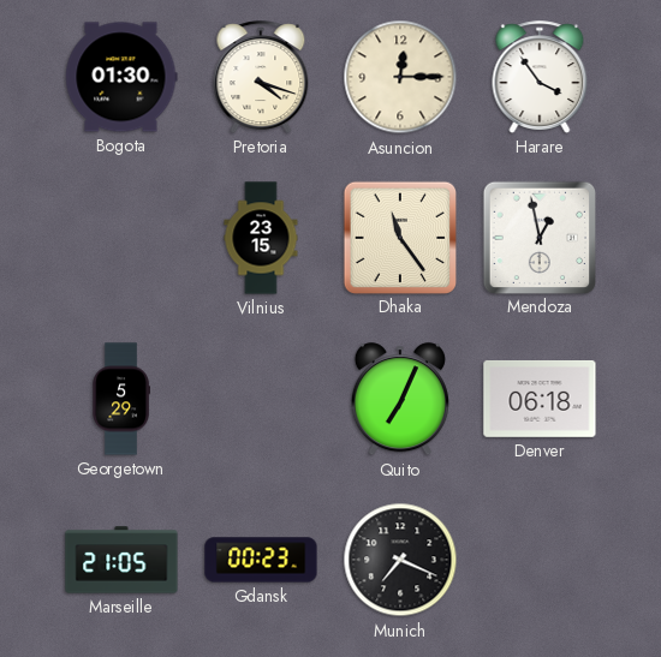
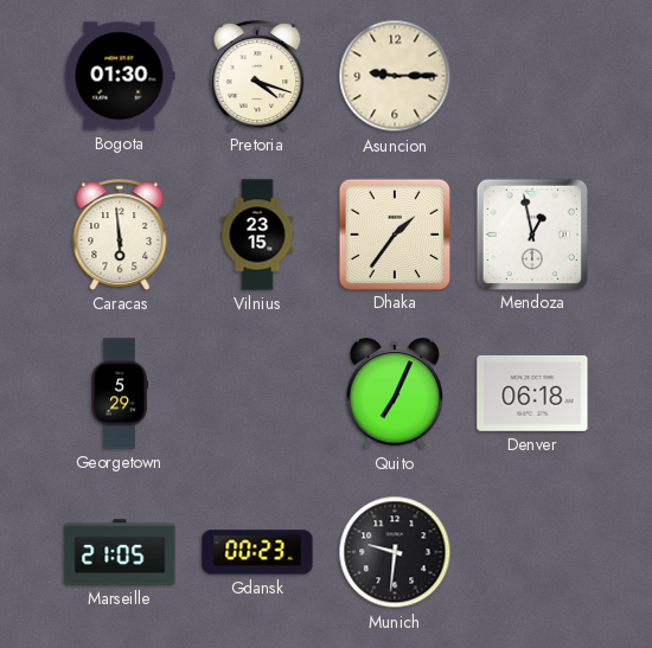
Asuncion: 12:15 -> 9:15 (395, 76)
Harare: 3:54 -> none (540, 77)
Caracas: none -> 5:59 (120, 235)
Dhaka: 11:24 -> 1:36 (394, 233)
Munich: 7:19 -> 9:31 (395, 552)
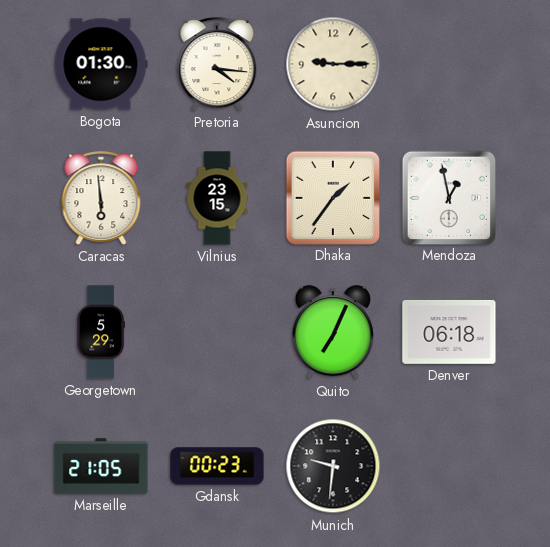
Pretoria: 4:18 -> 4:16 (217, 64)
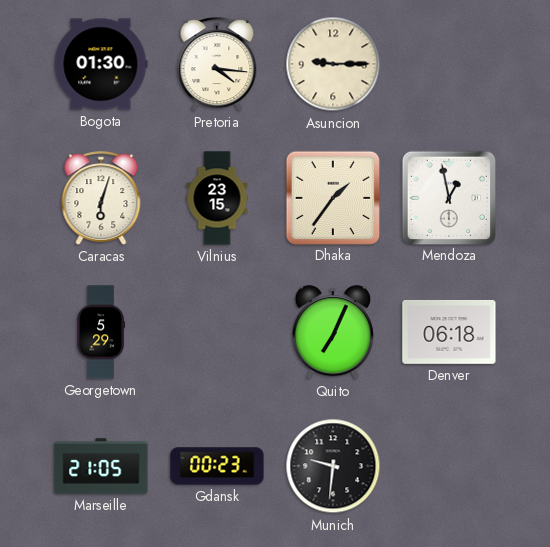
Caracas: 5:59 -> 6:03 (101, 198)
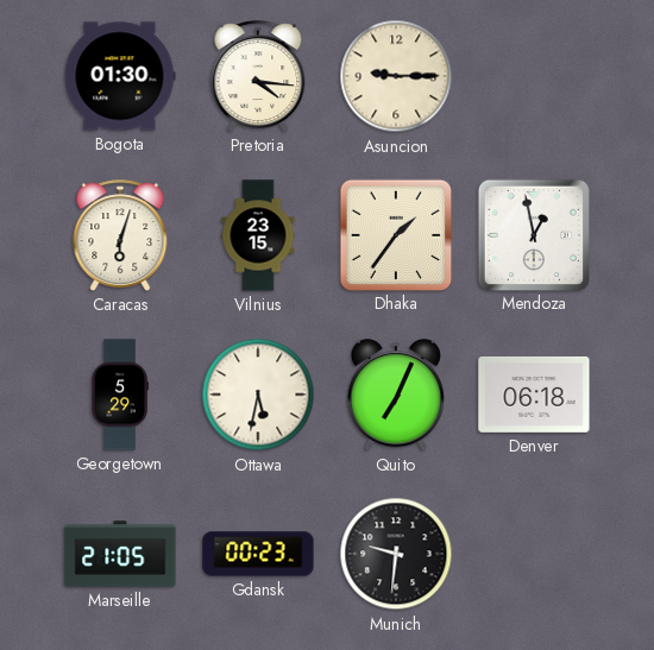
Ottawa: none -> 5:32 (258, 395)
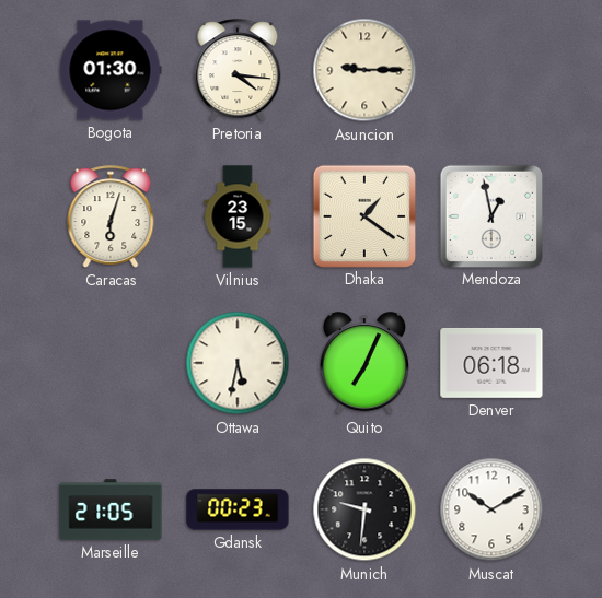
Dhaka: 1:36 -> 1:21 (363, 215)
Georgetown: 5:29 -> none (120, 395)
Muscat: none -> 10:10 (491, 509)
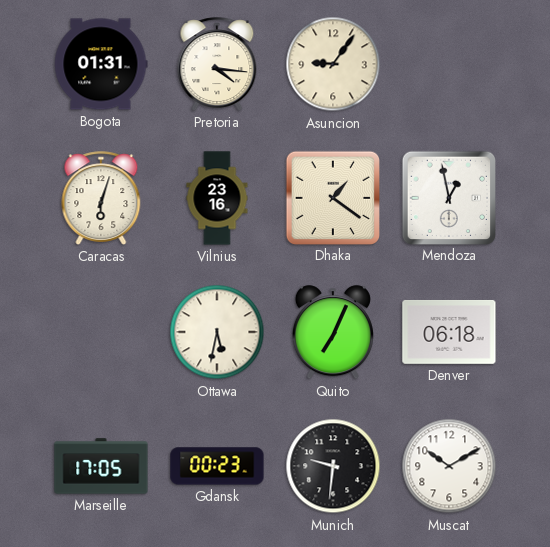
Bogota: 01:30 -> 01:31 (101, 64)
Asuncion: 9:15 -> 9:06 (333, 64)
Vilnius: 23:15 -> 23:16 (217, 198)
Marseille: 21:05 -> 17:05 (101, 466)
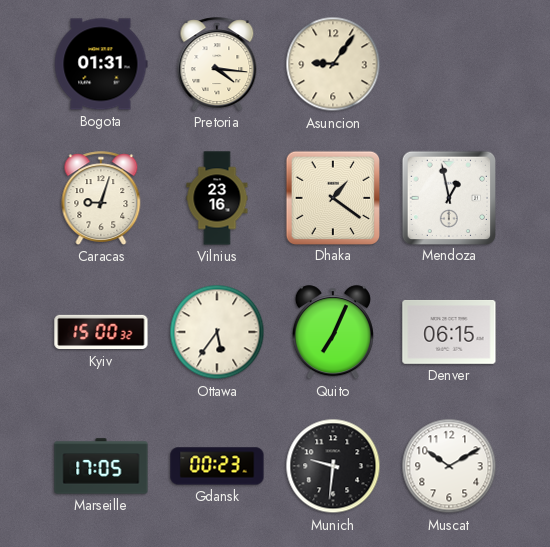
Caracas: 6:03 -> 9:03 (101, 198)
Kyiv: none -> 15:00 (101, 332)
Ottawa: 5:32 -> 5:36 (217, 332)
Denver: 06:18 -> 06:15 (449, 332)
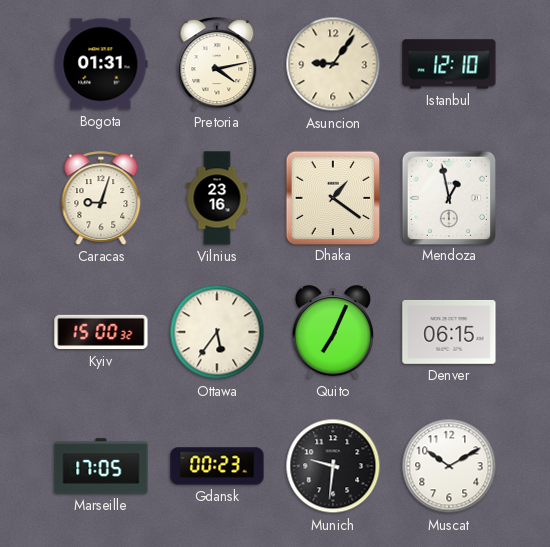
Pretoria: 4:16 -> 4:13 (217, 64)
Istanbul: none -> 12:10 (449, 64)
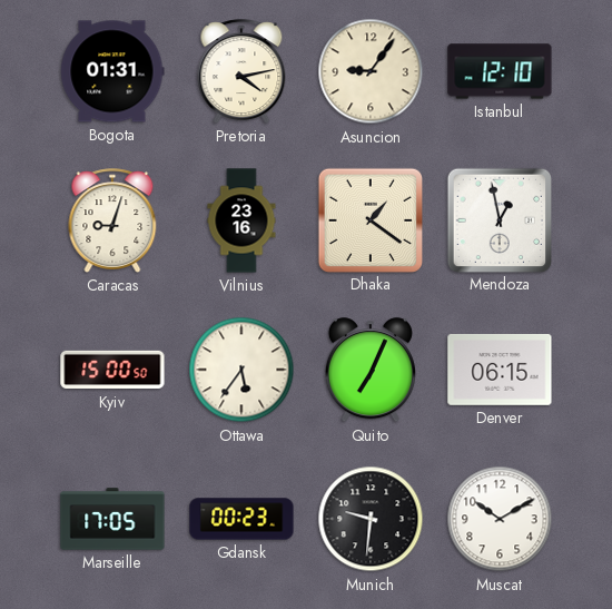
Kyiv: 15:00:32 -> 15:00:50 (112, 370)
